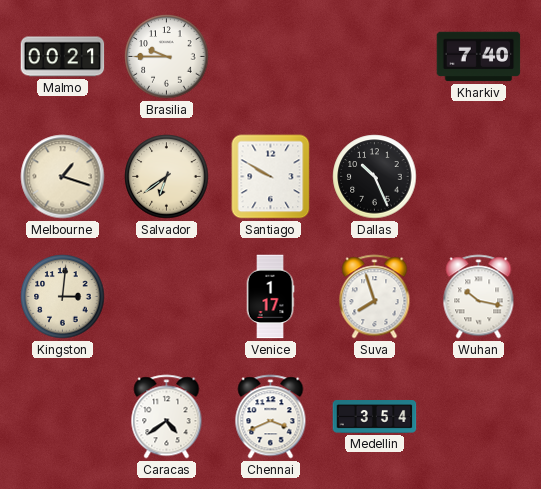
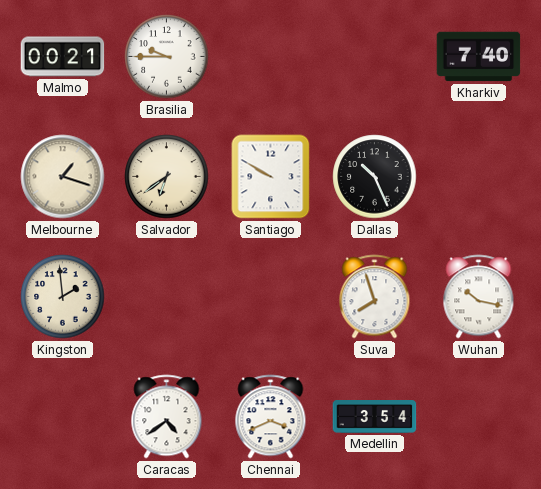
Kingston: 3:01 -> 1:59 (63, 297)
Venice: 1:17 -> none (270, 297)
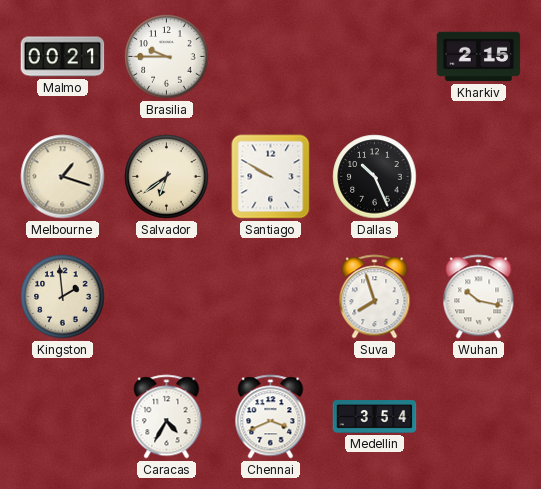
Kharkiv: 7:40 -> 2:15 (479, 57)
Caracas: 4:39 -> 4:35 (167, 417)
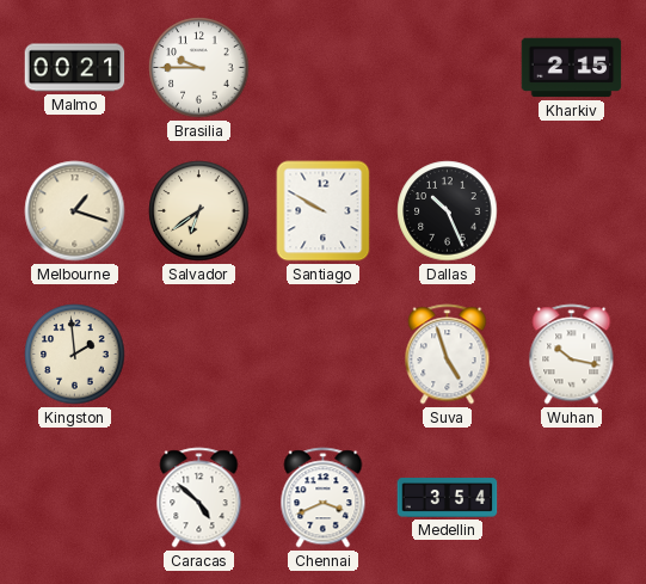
Suva: 7:57 -> 4:57 (448, 355)
Caracas: 4:35 -> 4:52 (199, 498)
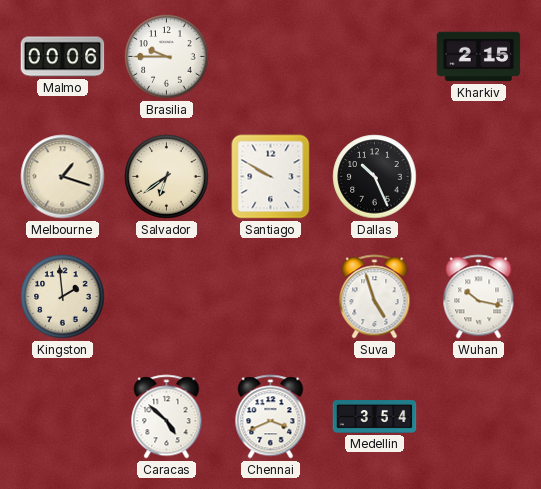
Malmo: 00:21 -> 00:06 (63, 57)
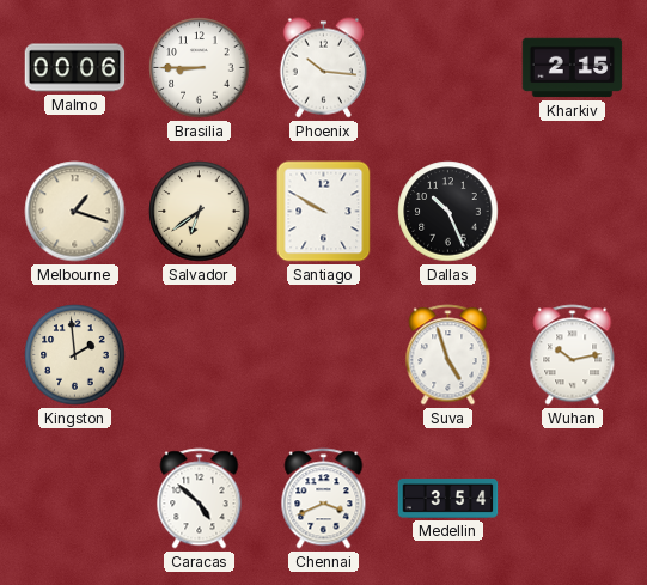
Brasilia: 9:45 -> 8:45 (200, 68)
Phoenix: none -> 10:16 (323, 68)
Wuhan: 10:17 -> 10:13 (573, 355)
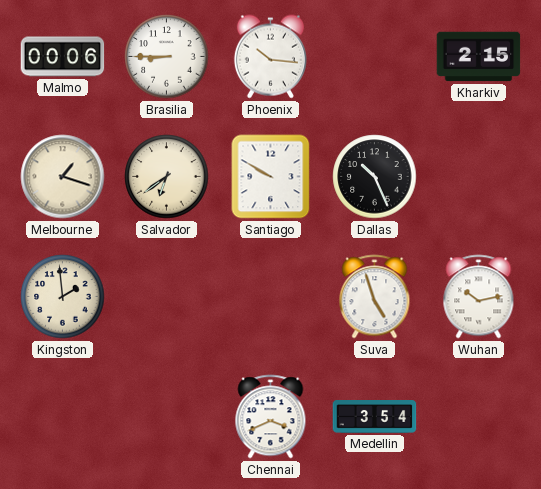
Caracas: 4:52 -> none (200, 499)
